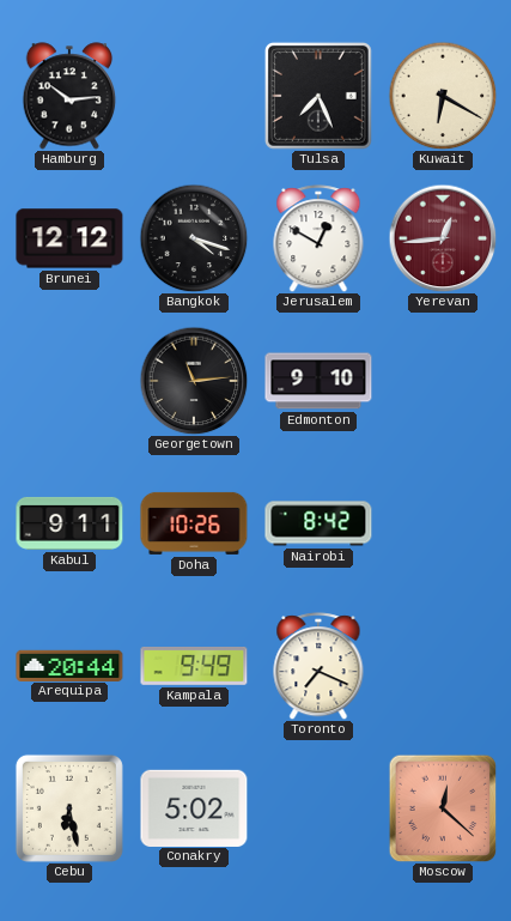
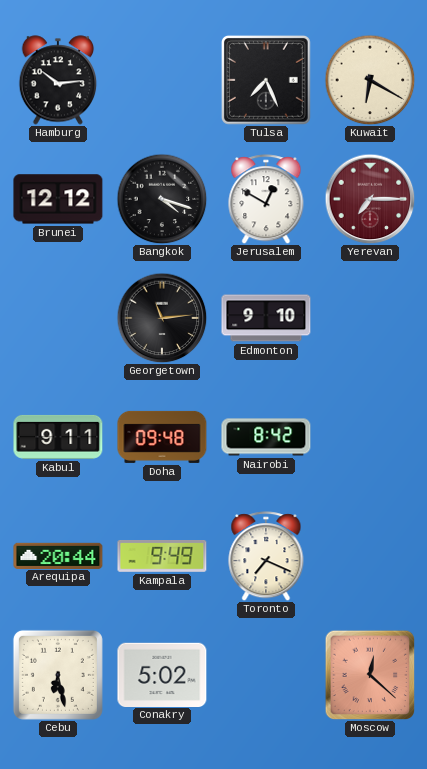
Yerevan: 12:44 -> 7:15 (370, 199)
Doha: 10:26 -> 09:48 (162, 437)
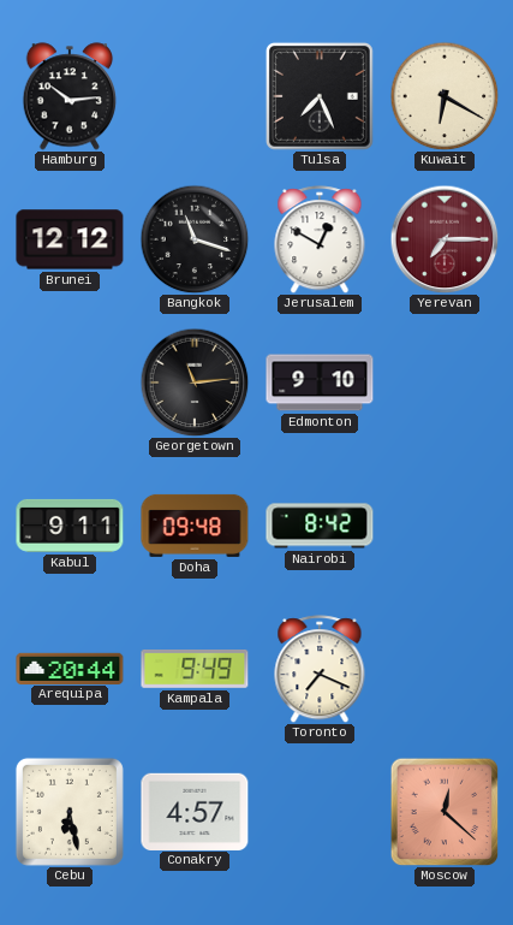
Bangkok: 4:18 -> 11:18 (195, 239)
Conakry: 5:02 -> 4:57 (195, 811)
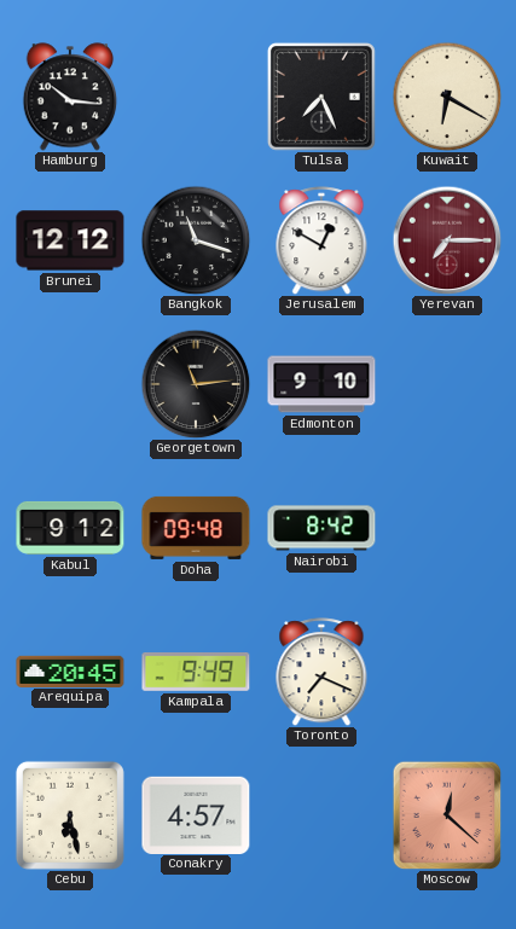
Hamburg: 10:14 -> 10:16 (70, 97)
Kabul: 9:11 -> 9:12 (70, 528)
Arequipa: 20:44 -> 20:45 (70, 670)
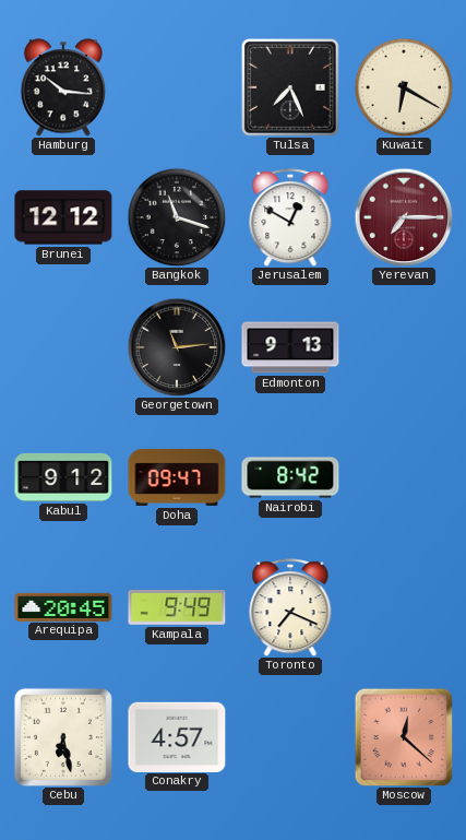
Edmonton: 9:10 -> 9:13 (290, 347)
Doha: 09:48 -> 09:47 (177, 477)
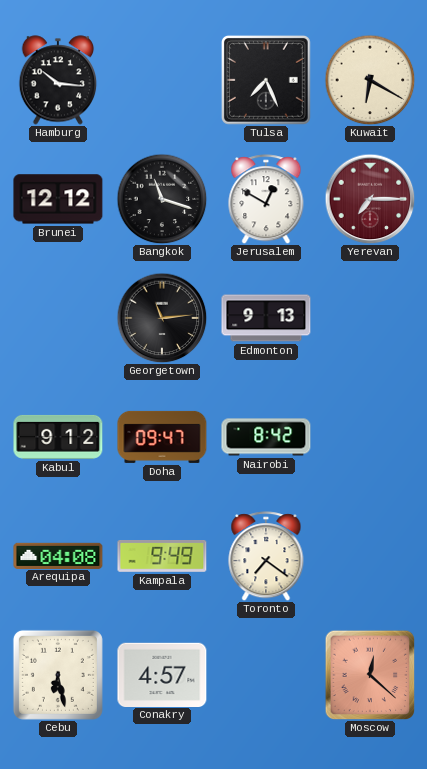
Arequipa: 20:45 -> 04:08 (58, 555)
Toronto: 7:19 -> 7:21 (266, 556)
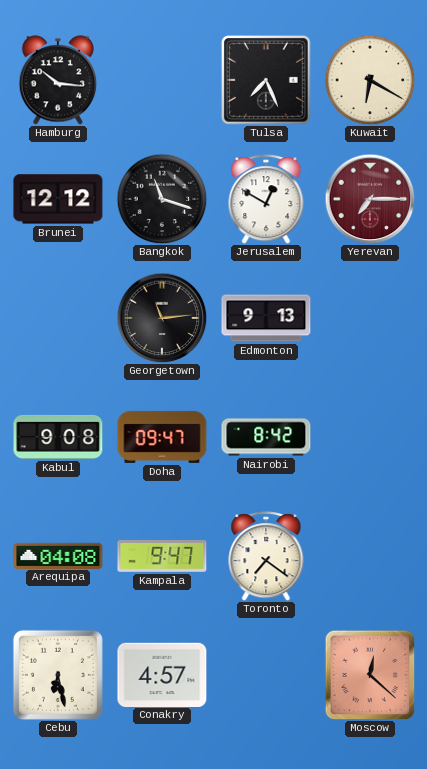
Kabul: 9:12 -> 9:08 (58, 437)
Kampala: 9:49 -> 9:47 (162, 557)
